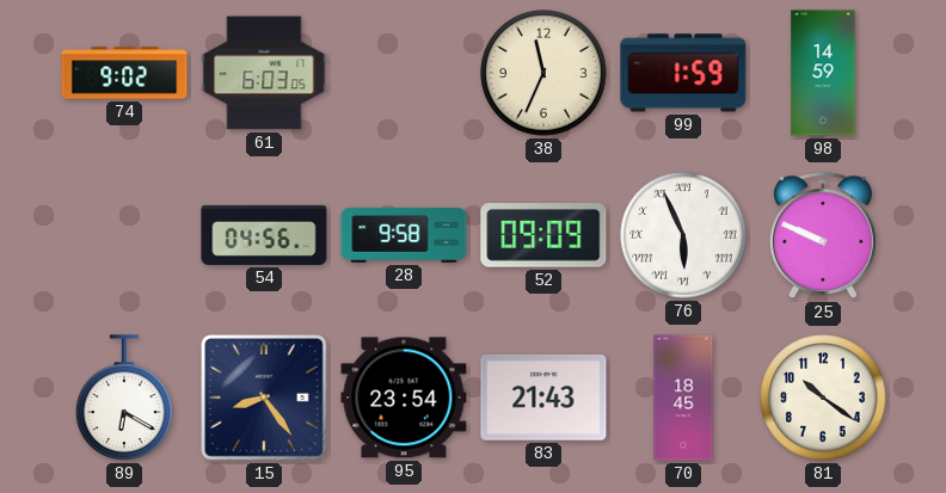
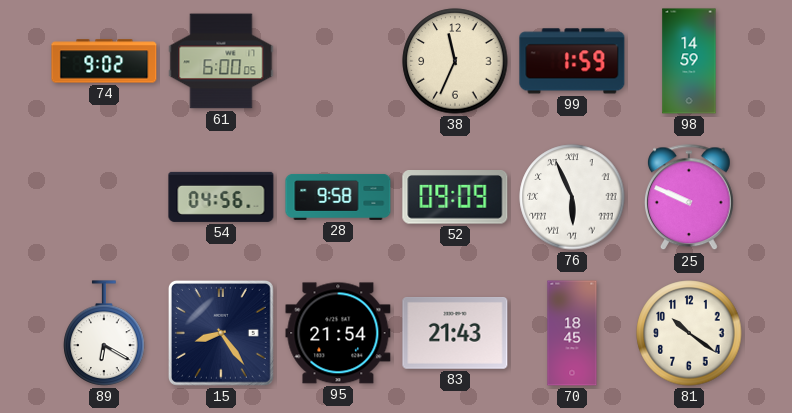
61: 6:03 -> 6:00 (221, 61)
95: 23:54 -> 21:54 (338, 333)
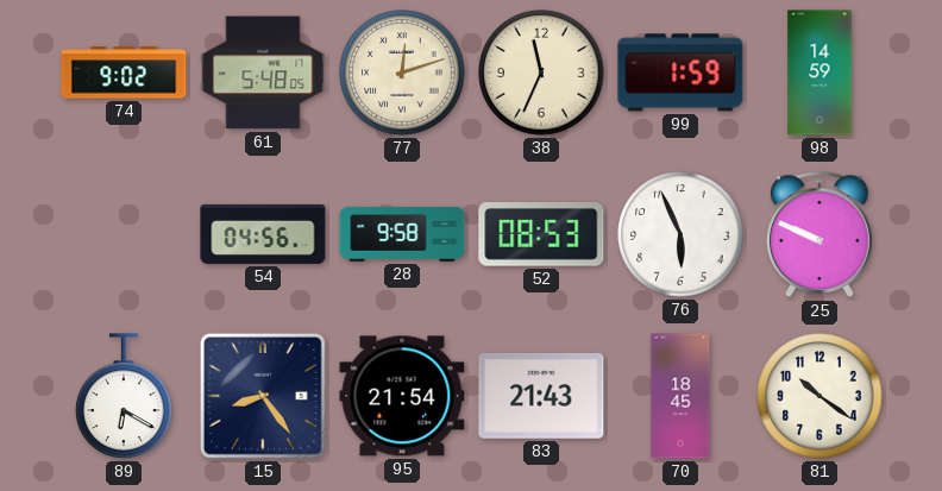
61: 6:00 -> 5:48 (263, 73)
77: none -> 12:12 (402, 73)
52: 09:09 -> 08:53 (541, 235)
76 numerals: Roman -> Arabic (680, 234)
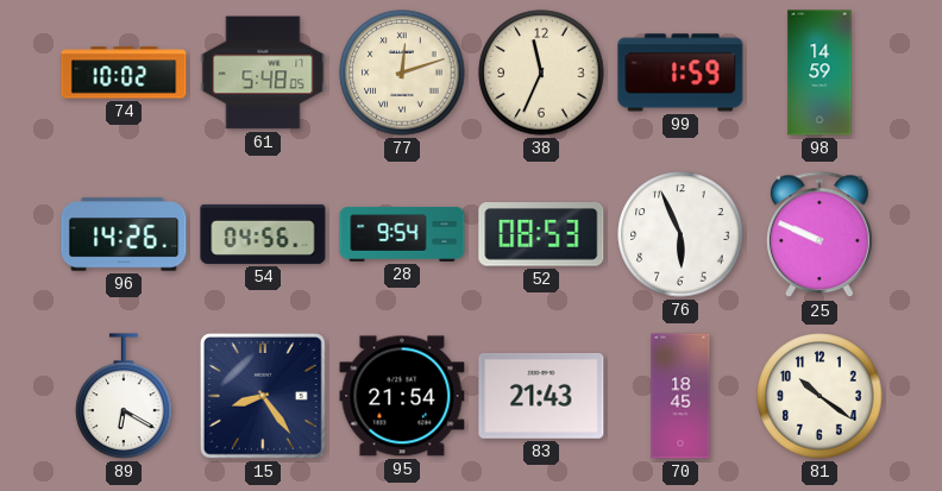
74: 9:02 -> 10:02 (124, 73)
96: none -> 14:26 (124, 234)
28: 9:58 -> 9:54 (402, 234)
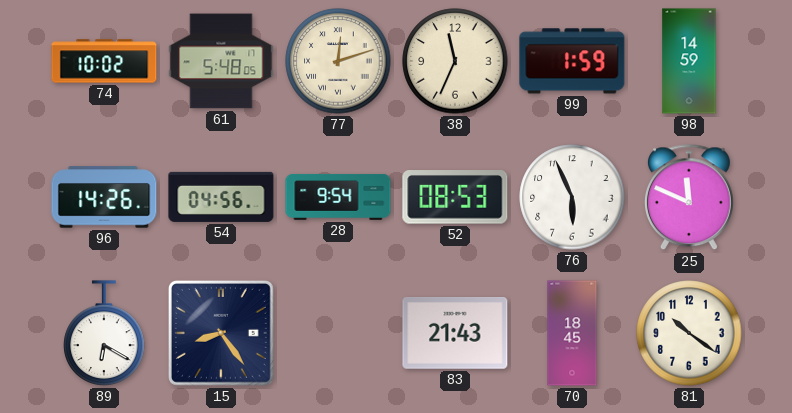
25: 9:49 -> 11:49 (689, 198)
95: 21:54 -> none (402, 396)
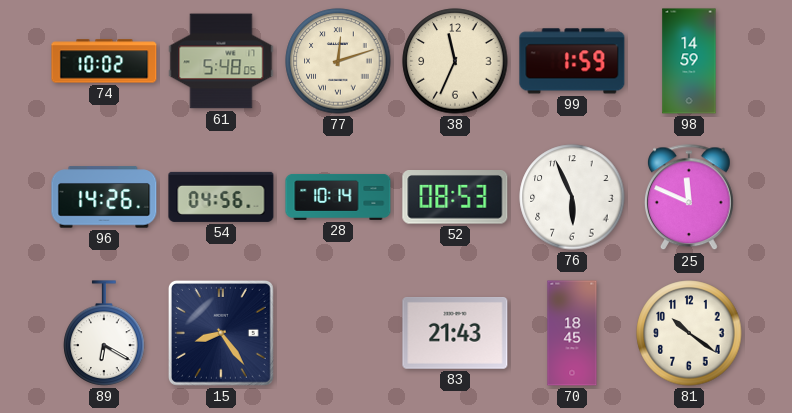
28: 9:54 -> 10:14 (338, 197)
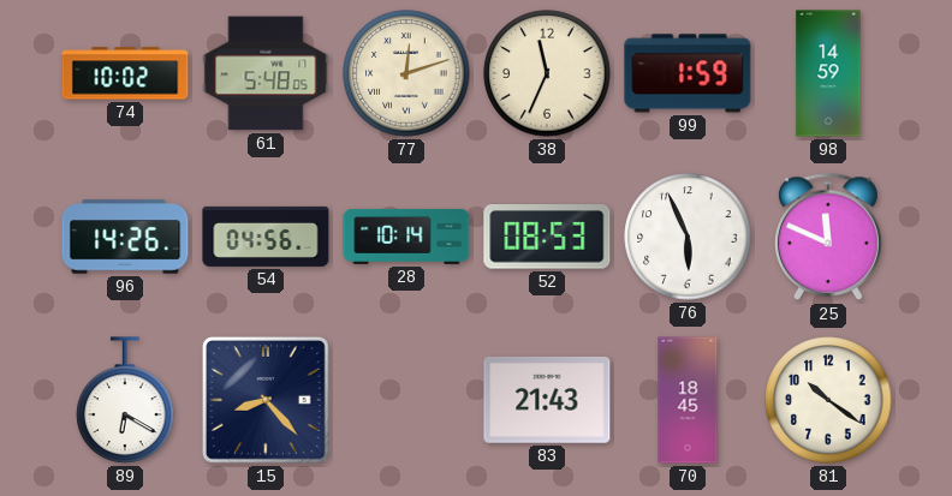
15: 8:24 -> 8:23 (266, 400)
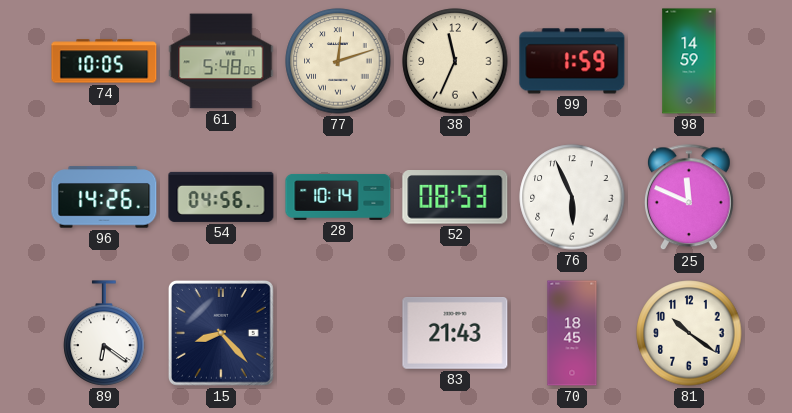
74: 10:02 -> 10:05 (104, 61)
89: 6:20 -> 6:21 (104, 333)
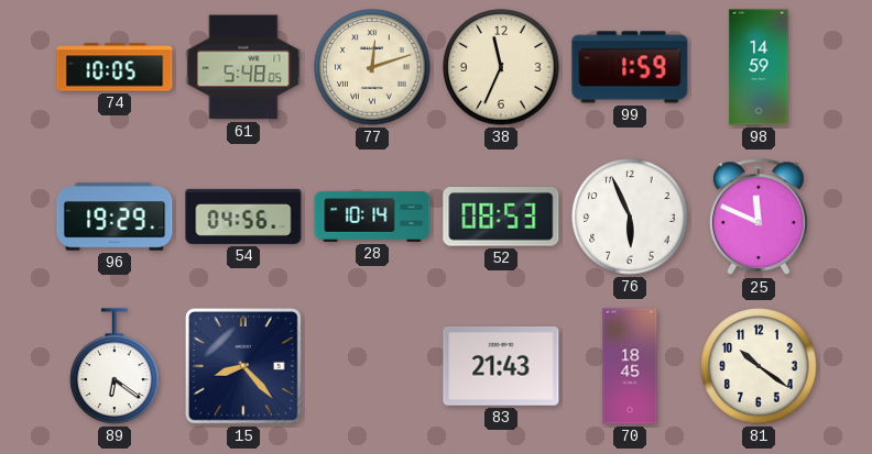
96: 14:26 -> 19:29 (115, 217)
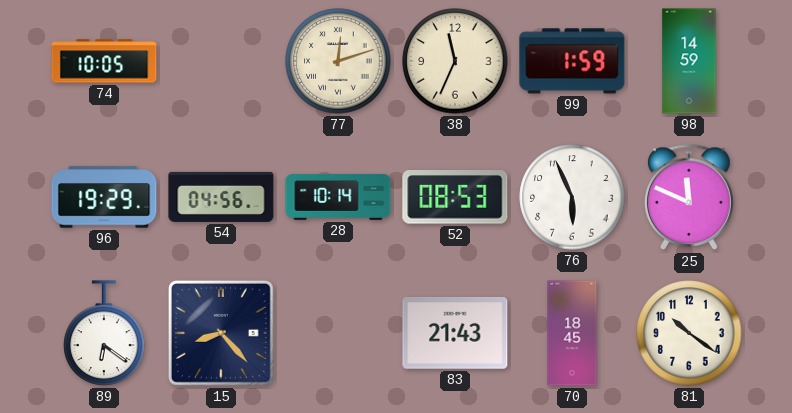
61: 5:48 -> none (243, 67)
